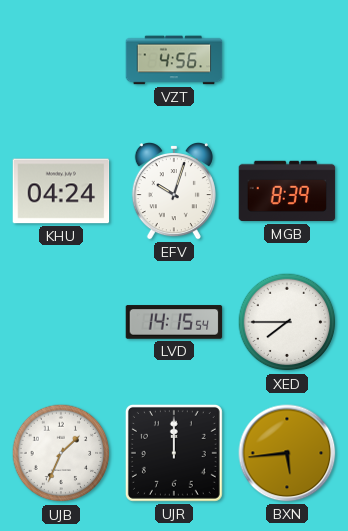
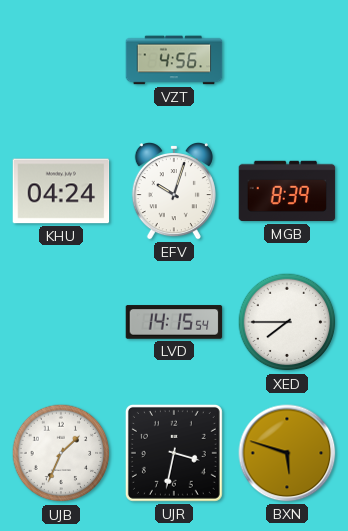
UJR: 12:00 -> 3:32 (174, 453)
BXN: 5:44 -> 5:48 (287, 453)
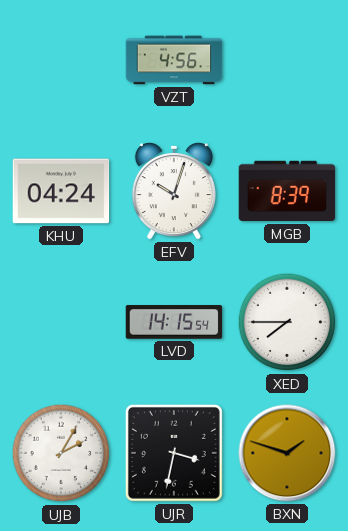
UJB: 1:34 -> 2:05 (61, 453)
BXN: 5:48 -> 1:48 (287, 453)
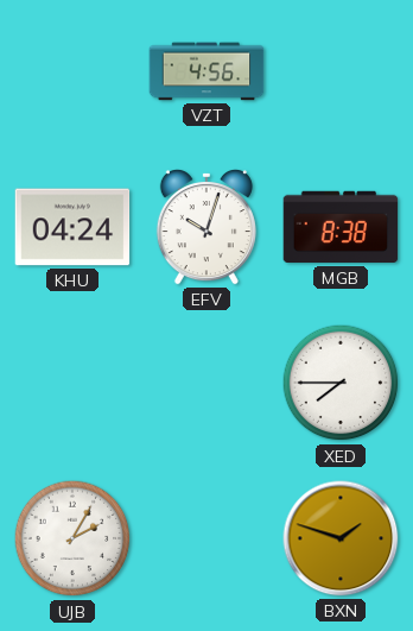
MGB: 8:39 -> 8:38 (341, 227)
LVD: 14:15 -> none (174, 322)
UJR: 3:32 -> none (174, 453)
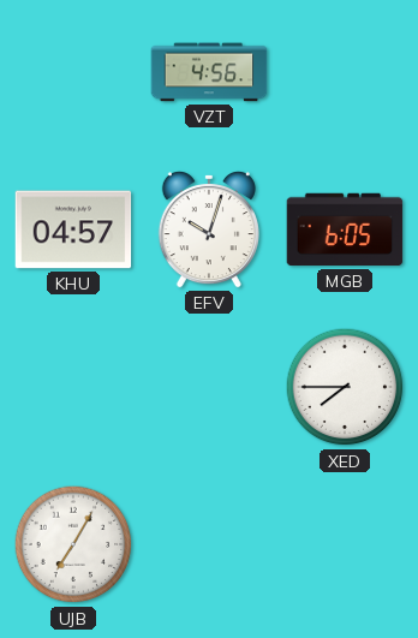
KHU: 04:24 -> 04:57 (73, 229)
MGB: 8:38 -> 6:05 (345, 229)
UJB: 2:05 -> 7:05 (73, 544)
BXN: 1:48 -> none (341, 538)
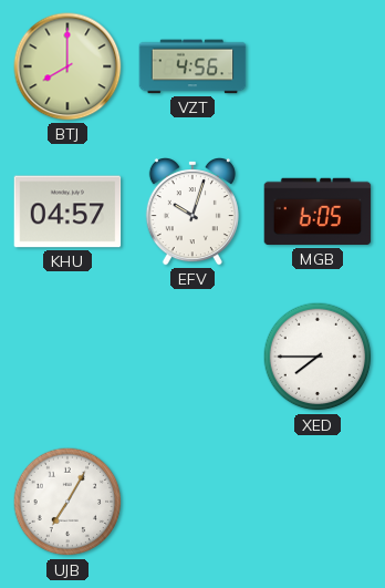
BTJ: none -> 8:00 (67, 66)
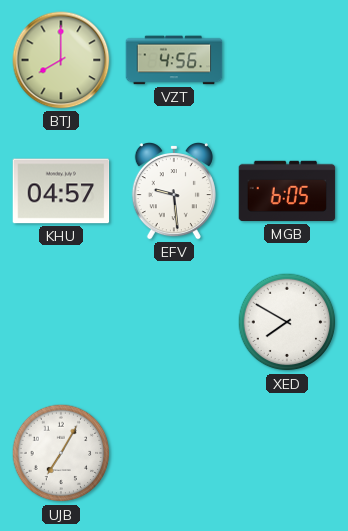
EFV: 10:03 -> 9:29 (174, 192)
XED: 7:45 -> 7:50 (287, 322)
